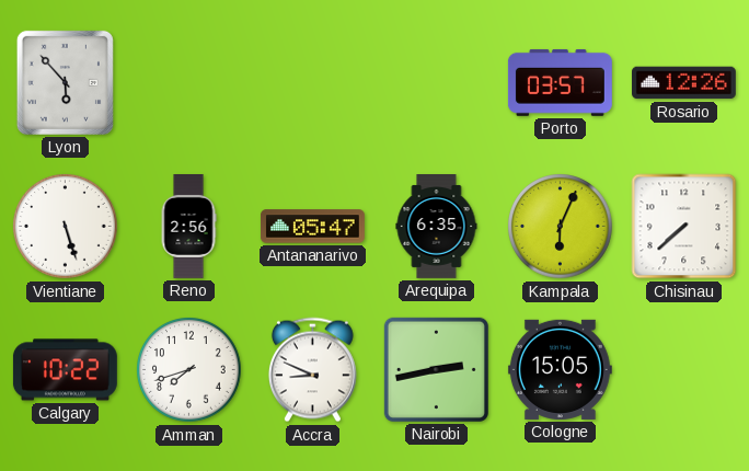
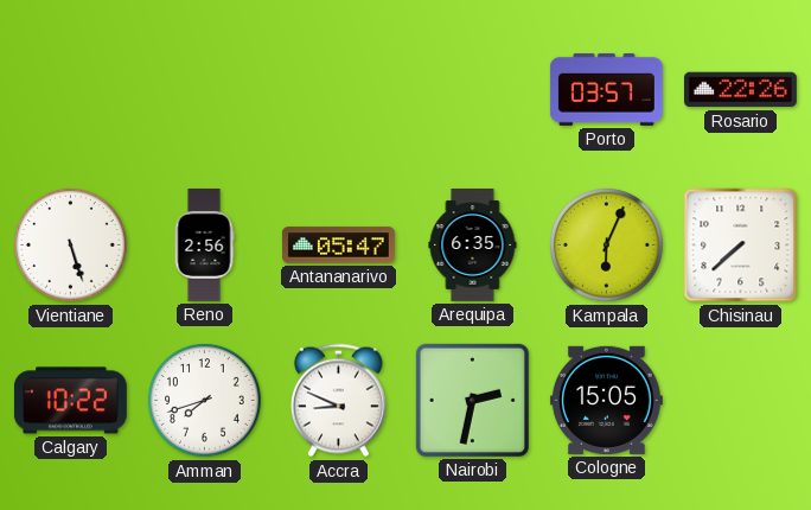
Lyon: 5:53 -> none (65, 82)
Rosario: 12:26 -> 22:26 (740, 90)
Nairobi: 2:43 -> 2:32 (472, 400)
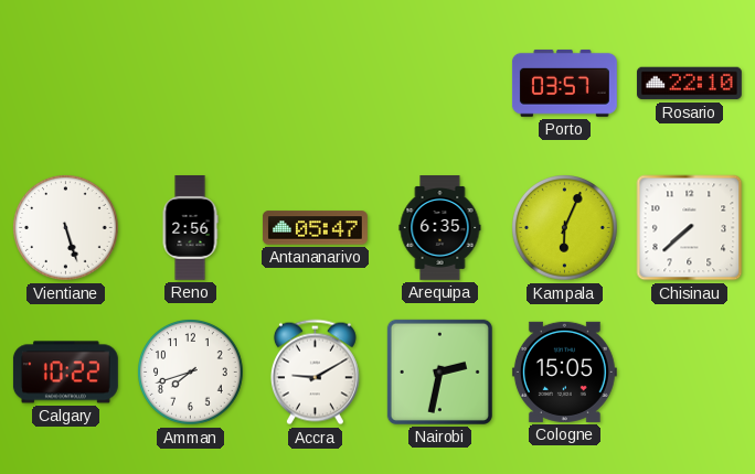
Rosario: 22:26 -> 22:10 (689, 84)
Accra: 8:49 -> 9:10 (315, 373)
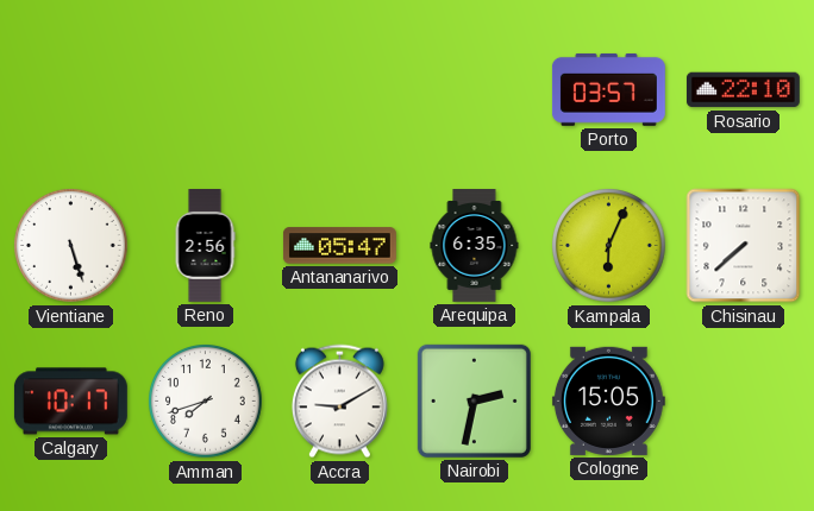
Calgary: 10:22 -> 10:17 (70, 402)
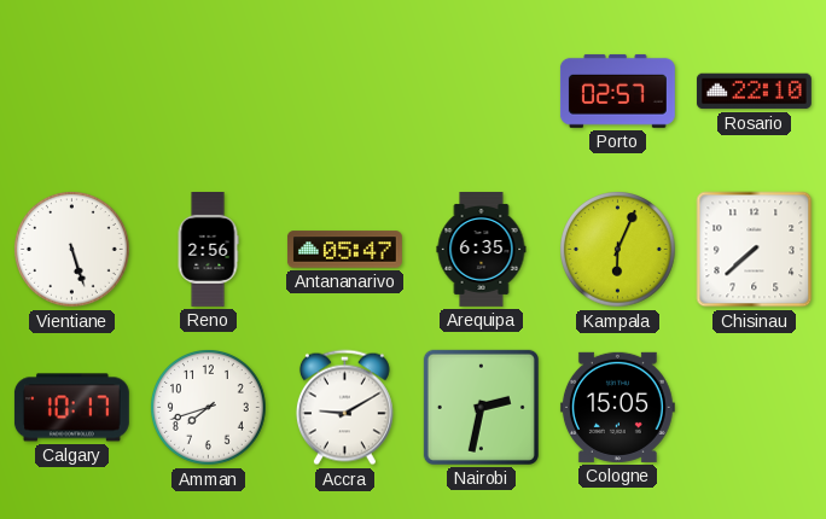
Porto: 03:57 -> 02:57 (617, 91)
